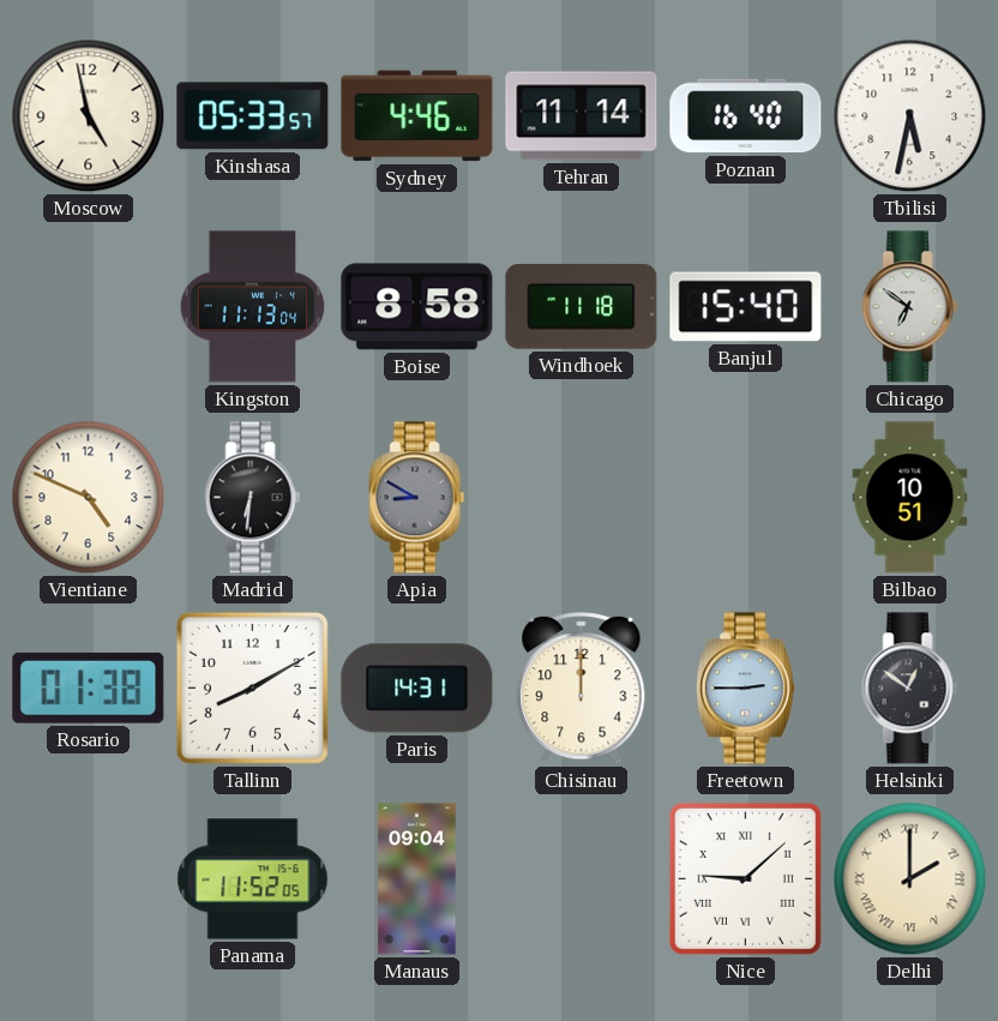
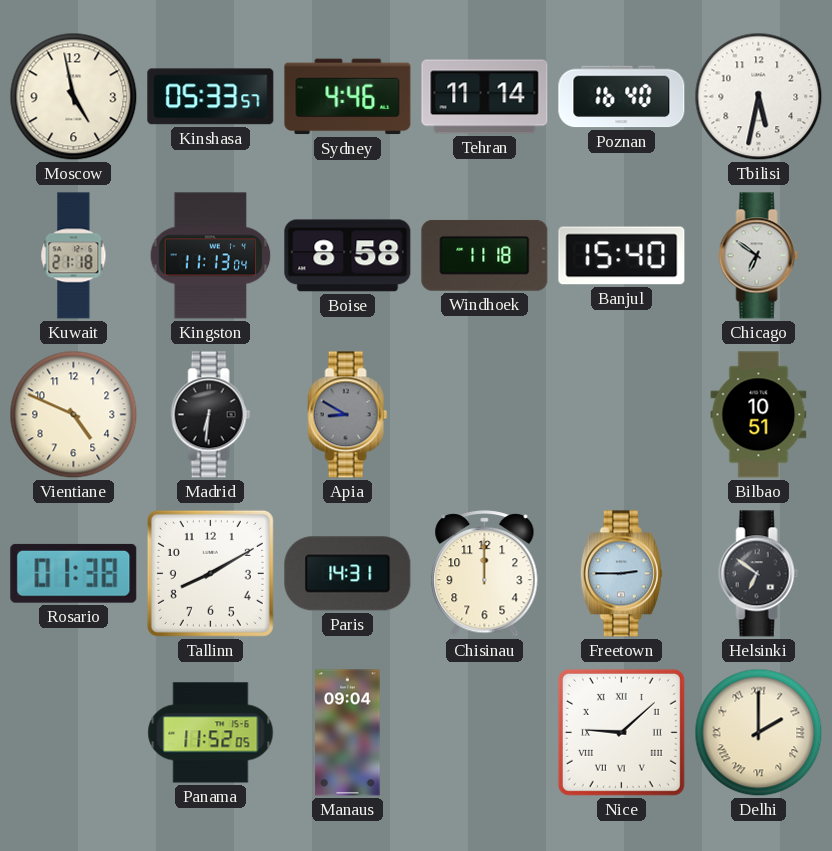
Kuwait: none -> 21:18 (74, 256)
Helsinki: 12:51 -> 6:51 (759, 574)
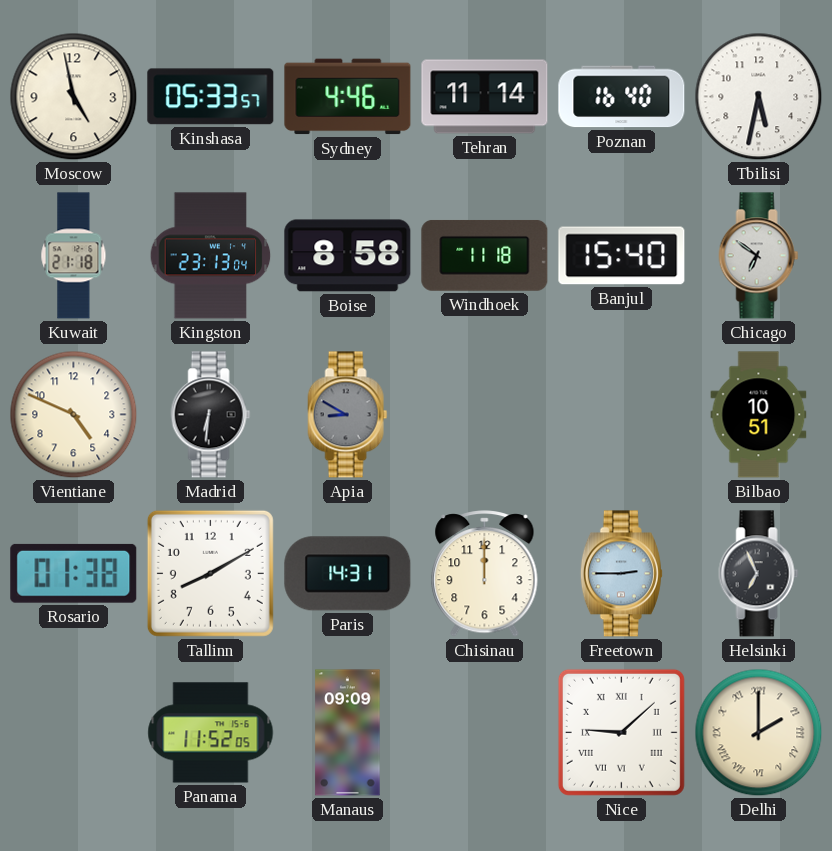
Kingston: 11:13 -> 23:13 (211, 256)
Helsinki: 6:51 -> 6:56 (759, 574)
Manaus: 09:04 -> 09:09 (348, 733)
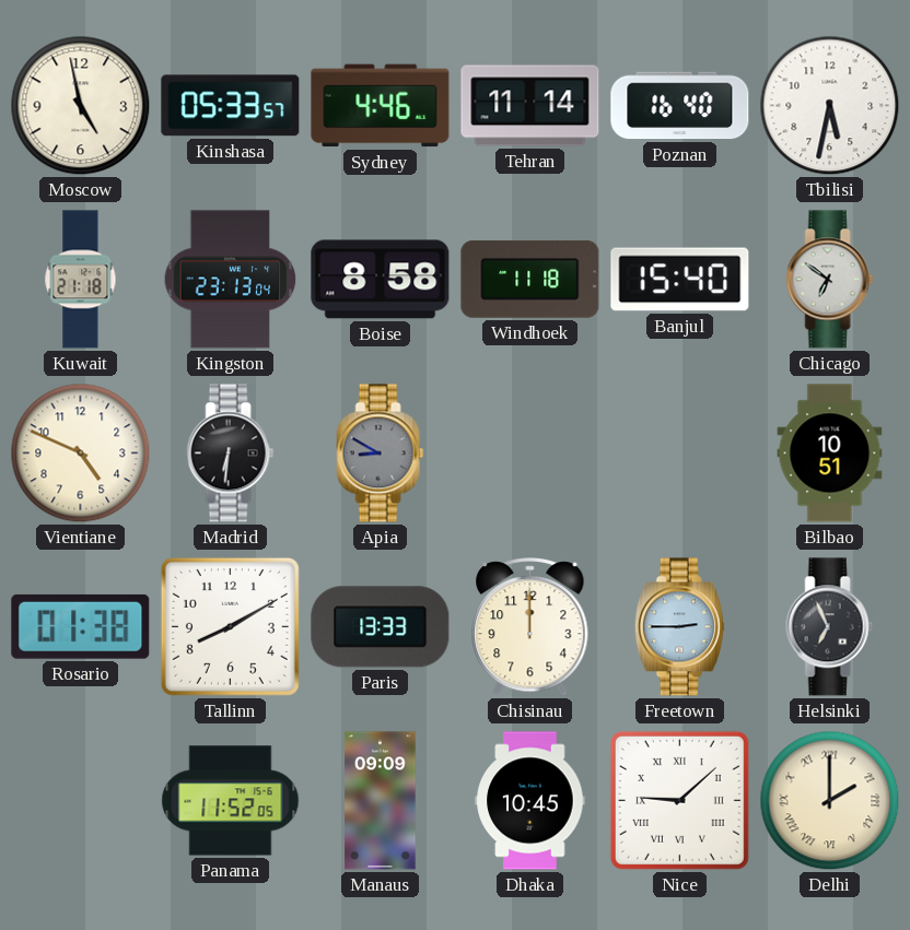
Paris: 14:31 -> 13:33 (381, 627)
Dhaka: none -> 10:45 (530, 801)
